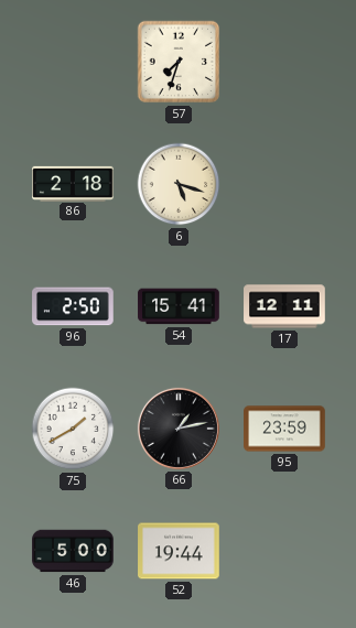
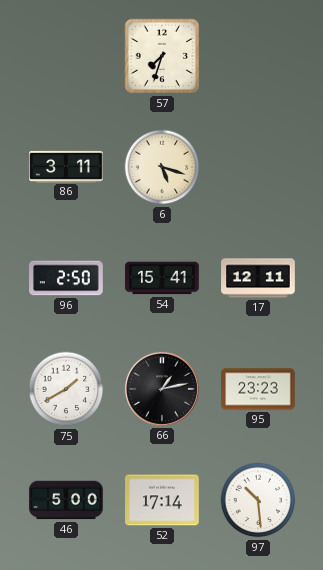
86: 2:18 -> 3:11 (66, 166)
95: 23:59 -> 23:23 (258, 389)
52: 19:44 -> 17:14 (162, 500)
97: none -> 10:29 (258, 500)
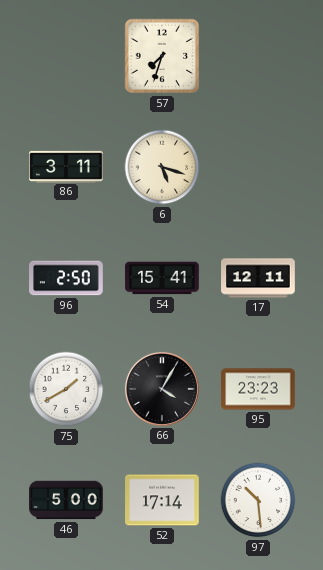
66: 1:13 -> 4:05 (162, 389)
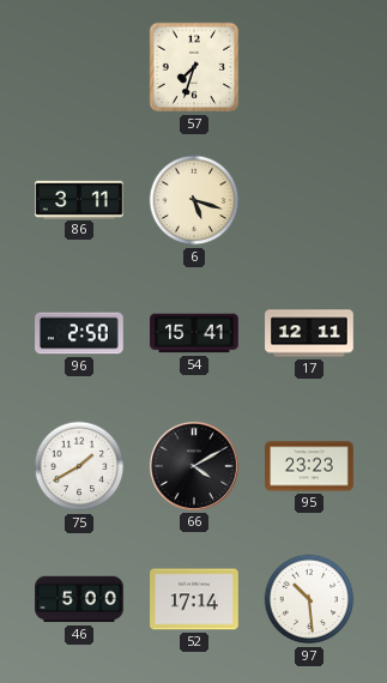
66: 4:05 -> 4:10 (194, 466)
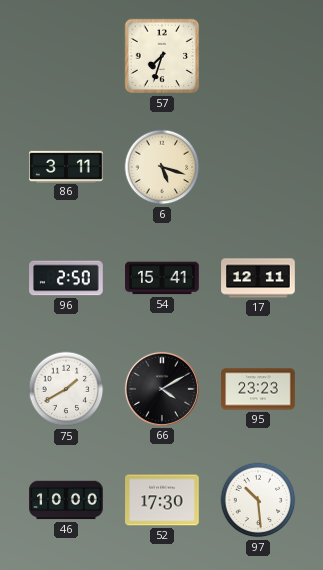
46: 5:00 -> 10:00 (66, 500)
52: 17:14 -> 17:30 (162, 500)
